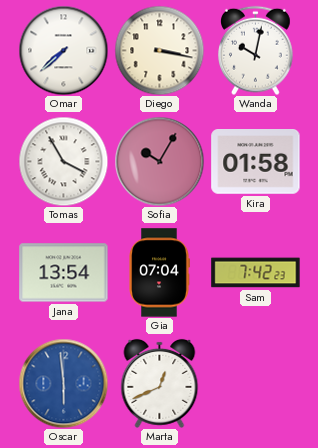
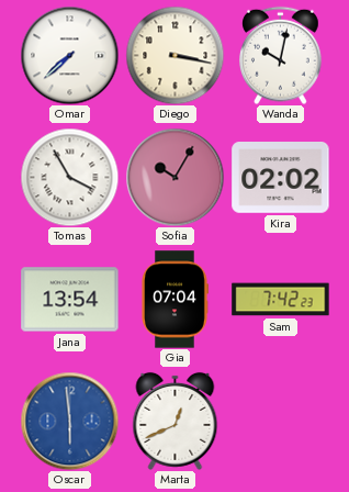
Kira: 01:58 -> 02:02 (281, 178)
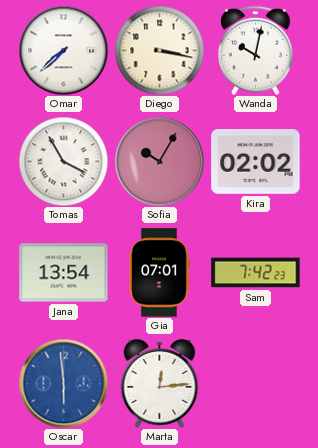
Gia: 07:04 -> 07:01 (159, 273)
Marta: 12:41 -> 12:14 (160, 383)
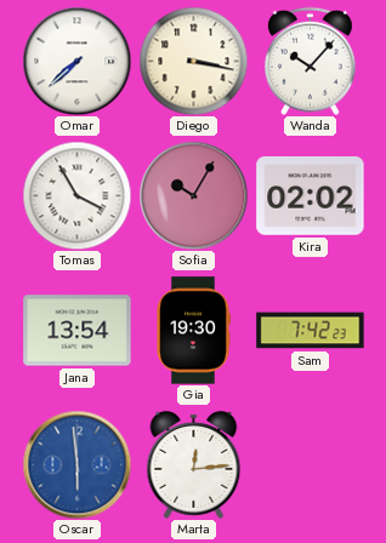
Wanda: 10:02 -> 10:07 (311, 61)
Gia: 07:01 -> 19:30 (193, 331)
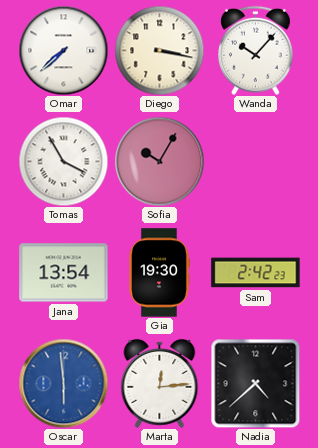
Kira: 02:02 -> none (311, 196)
Sam: 7:42 -> 2:42 (256, 273)
Nadia: none -> 4:38 (255, 383)
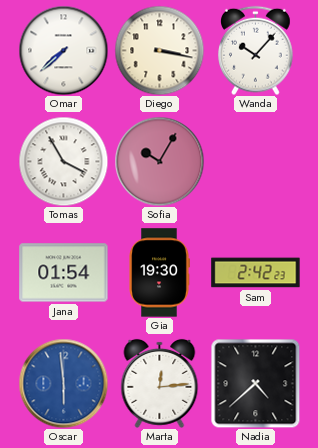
Jana: 13:54 -> 01:54 (64, 273)
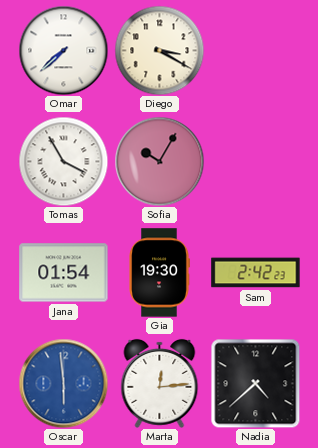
Diego: 3:17 -> 3:20 (159, 50)
Wanda: 10:07 -> none (256, 50)
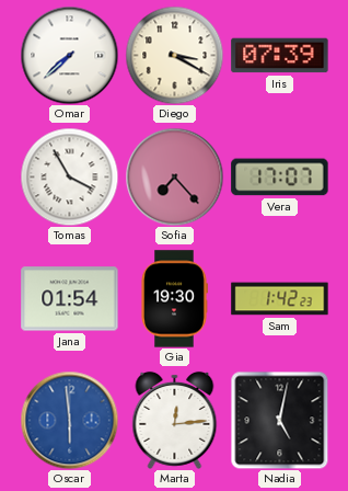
Iris: none -> 07:39 (280, 56)
Sofia: 10:05 -> 7:23 (174, 176)
Vera: none -> 17:07 (280, 178)
Sam: 2:42 -> 1:42 (280, 299)
Nadia: 4:38 -> 5:02 (279, 420)
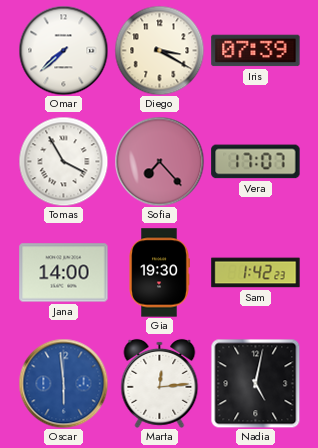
Jana: 01:54 -> 14:00 (64, 273)
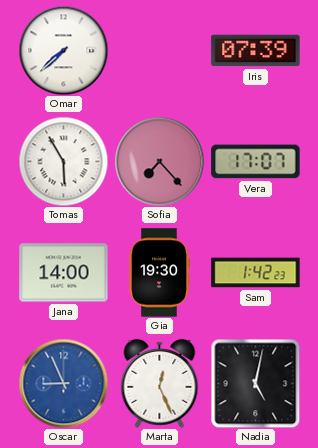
Diego: 3:20 -> none (159, 50)
Tomas: 3:55 -> 5:55 (63, 161)
Oscar: 5:59 -> 8:56 (63, 383)
Marta: 12:14 -> 12:26 (160, 383)
